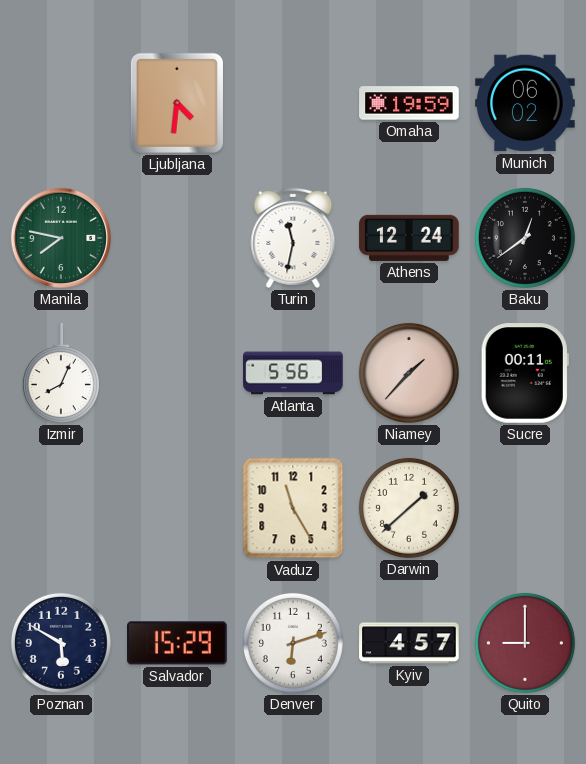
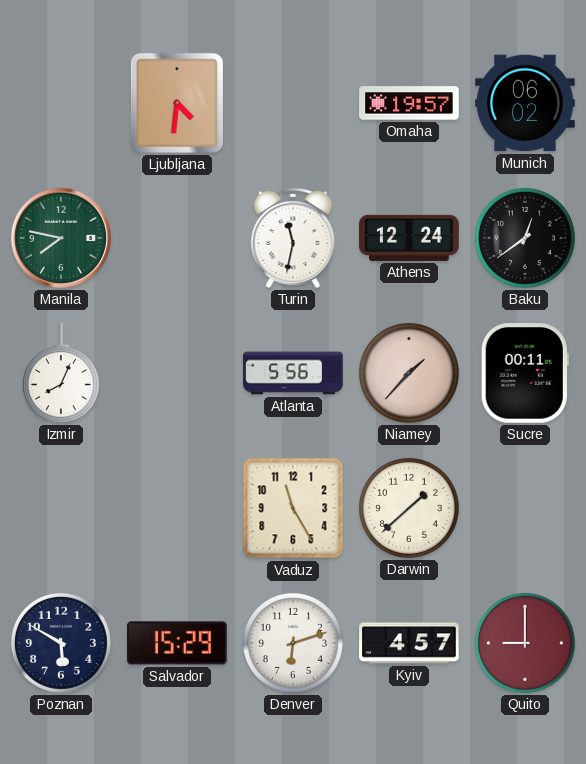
Omaha: 19:59 -> 19:57 (409, 103)
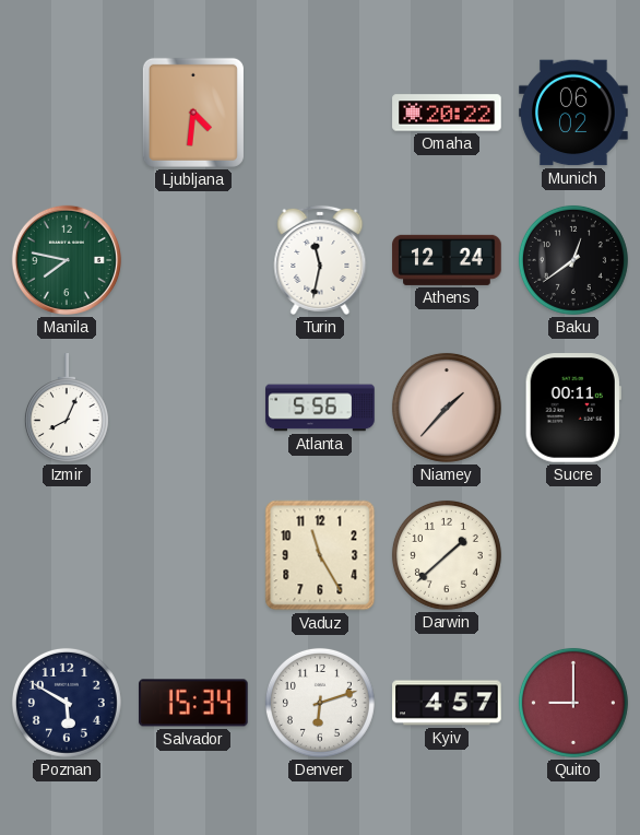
Omaha: 19:57 -> 20:22 (447, 113)
Salvador: 15:29 -> 15:34 (193, 703)
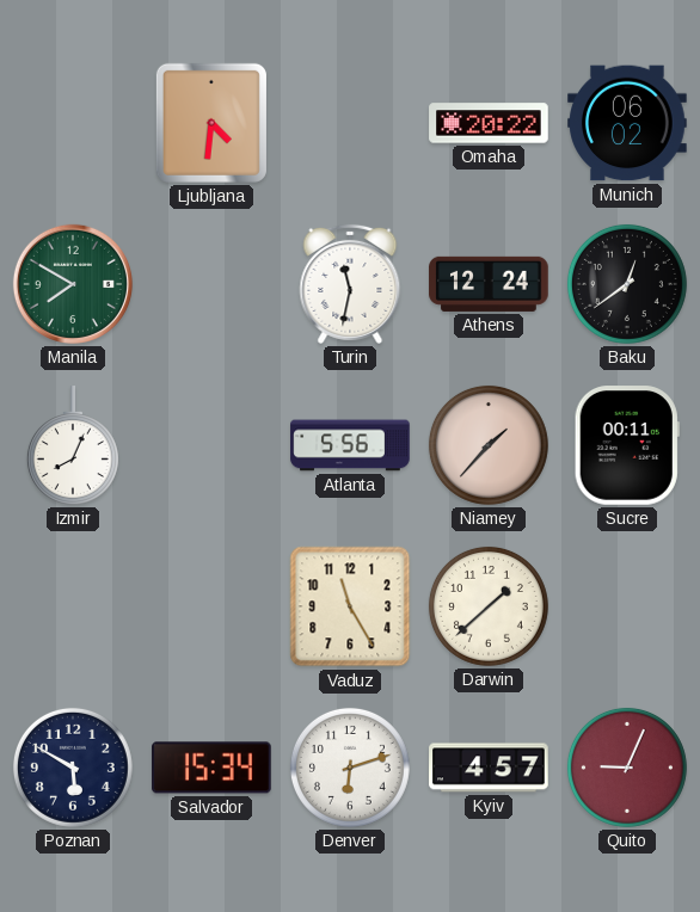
Manila: 7:47 -> 7:50 (73, 284)
Quito: 9:00 -> 9:04 (627, 768)
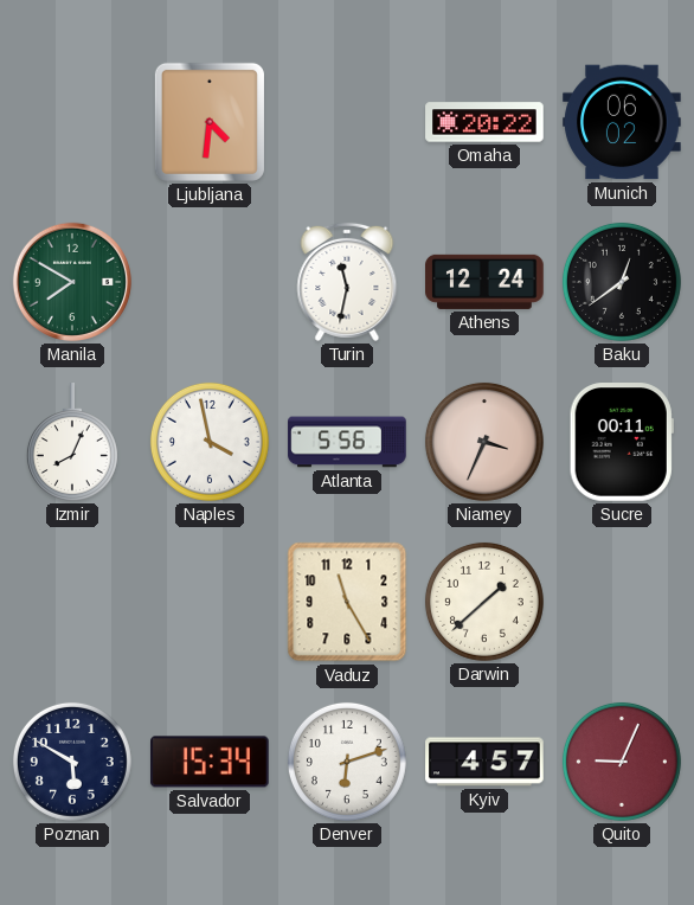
Naples: none -> 3:58 (210, 442)
Niamey: 1:37 -> 3:34 (484, 442)
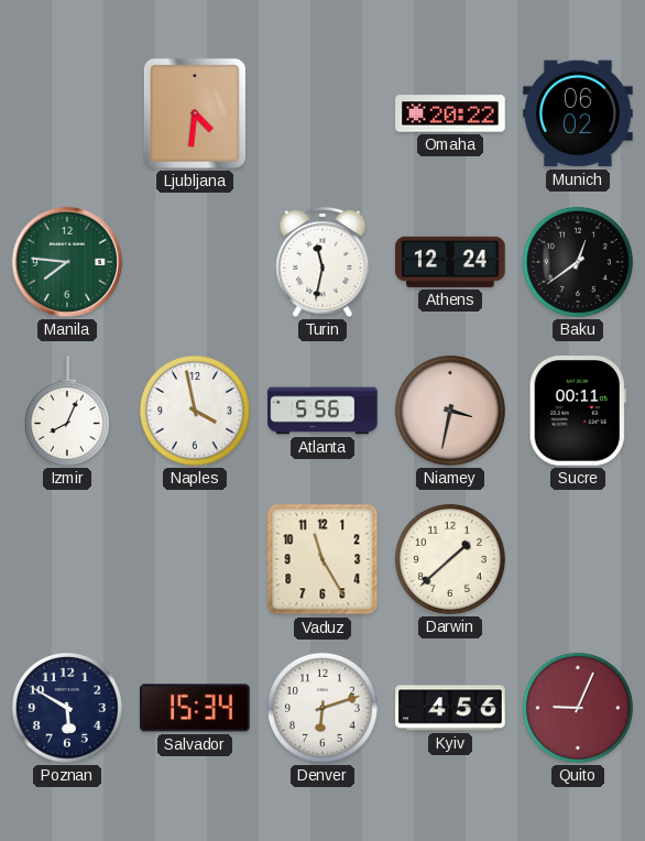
Manila: 7:50 -> 7:46 (67, 262)
Niamey: 3:34 -> 3:32 (450, 411)
Kyiv: 4:57 -> 4:56 (450, 708)
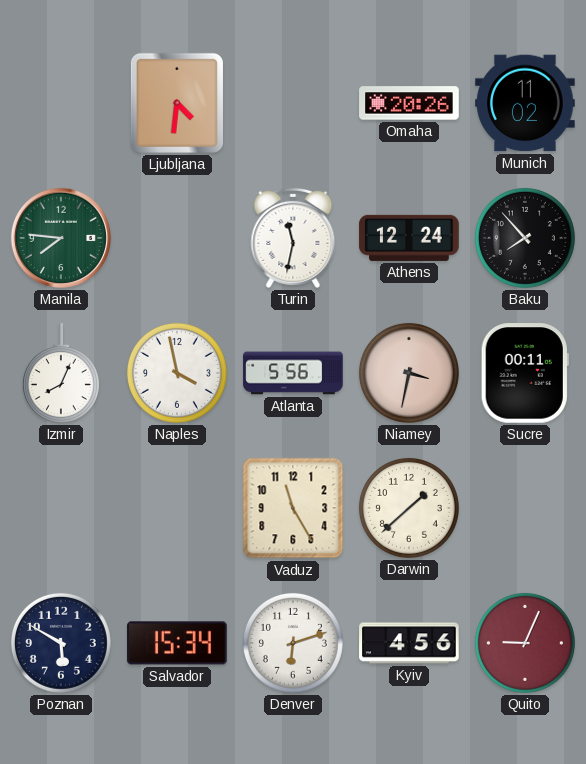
Omaha: 20:22 -> 20:26 (409, 103)
Munich: 06:02 -> 11:02 (525, 103)
Baku: 12:39 -> 7:53 (525, 238)
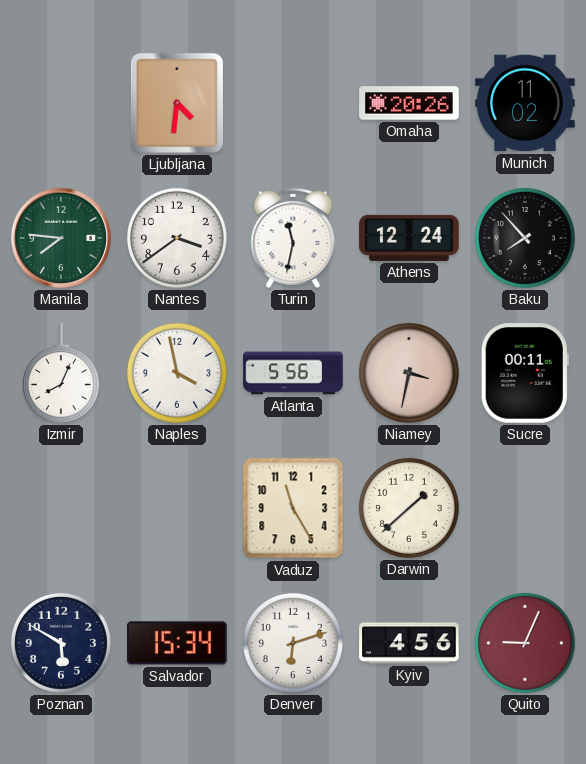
Nantes: none -> 3:39 (177, 238)
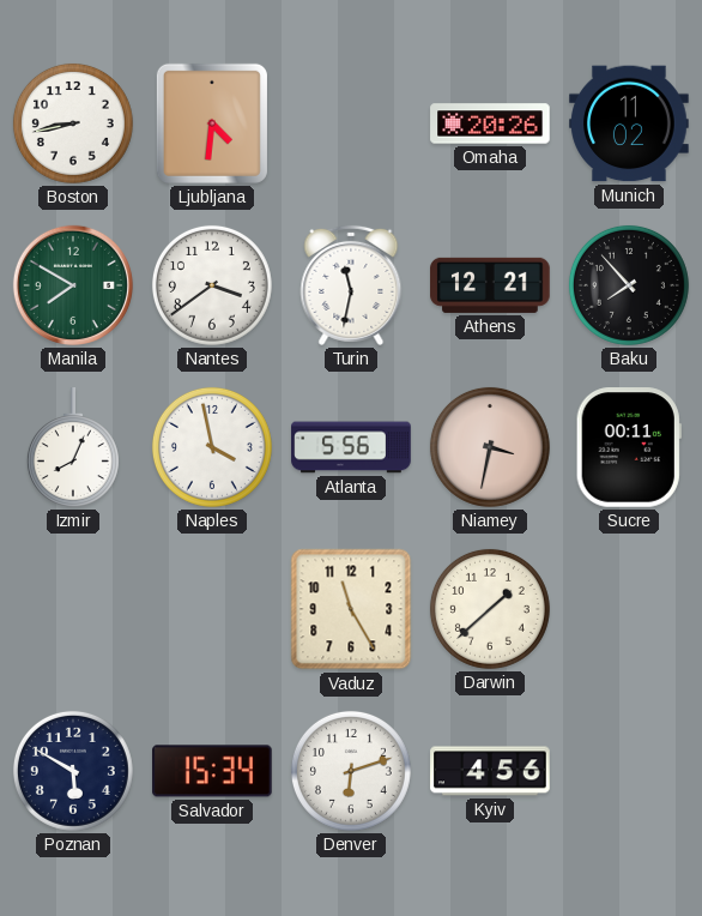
Boston: none -> 8:43 (73, 123)
Manila: 7:46 -> 7:50 (73, 285)
Athens: 12:24 -> 12:21 (490, 285)
Quito: 9:04 -> none (525, 643)
